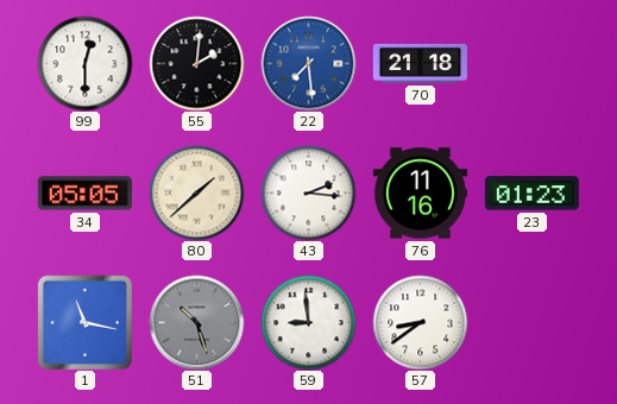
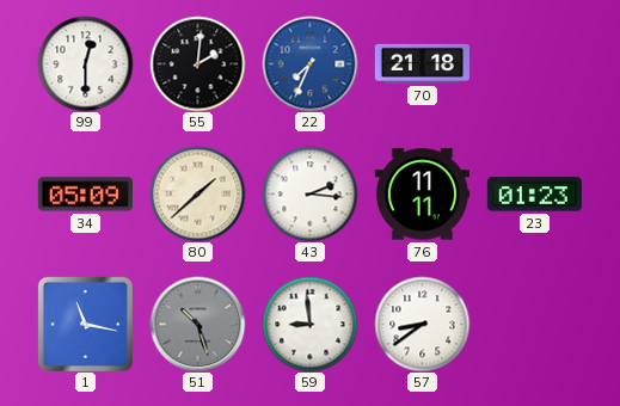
22: 7:29 -> 7:34 (309, 63)
34: 05:05 -> 05:09 (85, 195)
76: 11:16 -> 11:11 (422, 195)
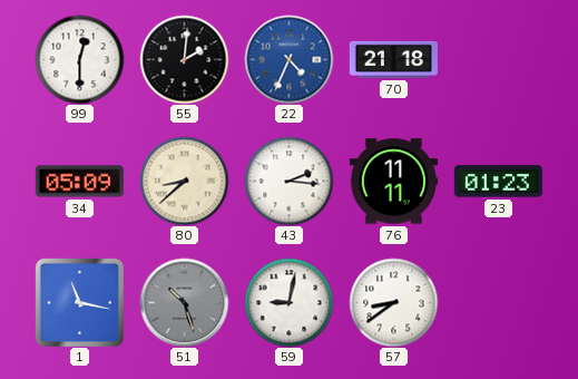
22: 7:34 -> 4:34 (288, 59)
80: 1:38 -> 8:38 (184, 181)
59: 8:59 -> 9:02 (288, 302)
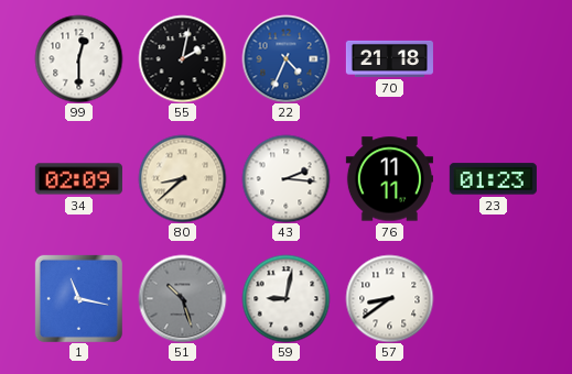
55: 2:01 -> 2:02 (182, 58)
34: 05:09 -> 02:09 (78, 179)
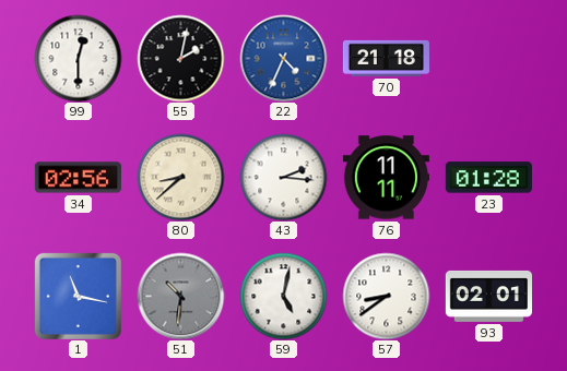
34: 02:09 -> 02:56 (78, 178)
23: 01:23 -> 01:28 (488, 178)
51: 10:27 -> 10:31 (180, 296)
59: 9:02 -> 5:02 (283, 296)
93: none -> 02:01 (488, 296)
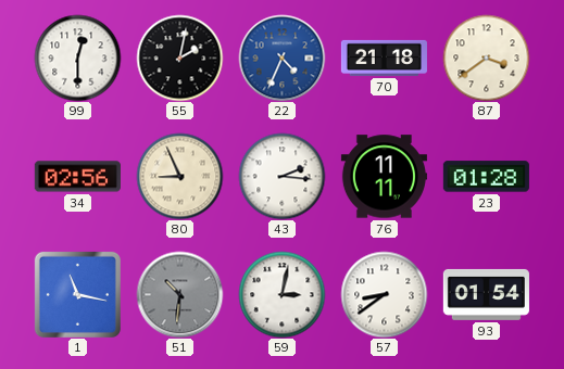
87: none -> 3:39 (486, 58)
80: 8:38 -> 8:56 (179, 176)
59: 5:02 -> 3:02 (281, 294)
93: 02:01 -> 01:54 (486, 294)
